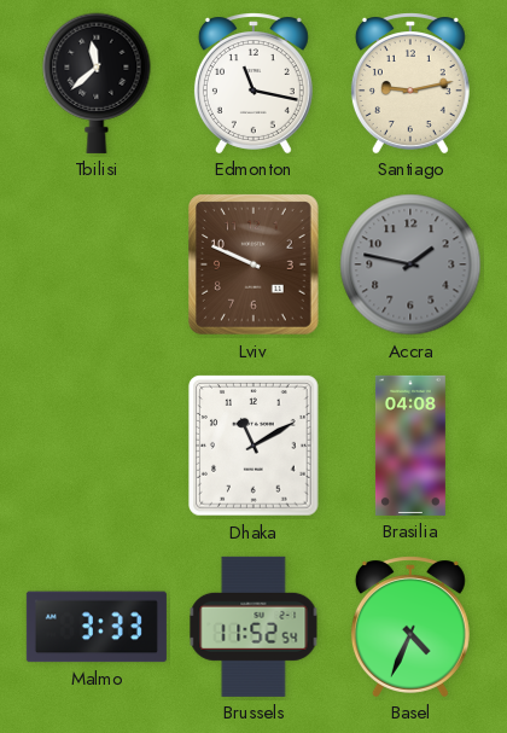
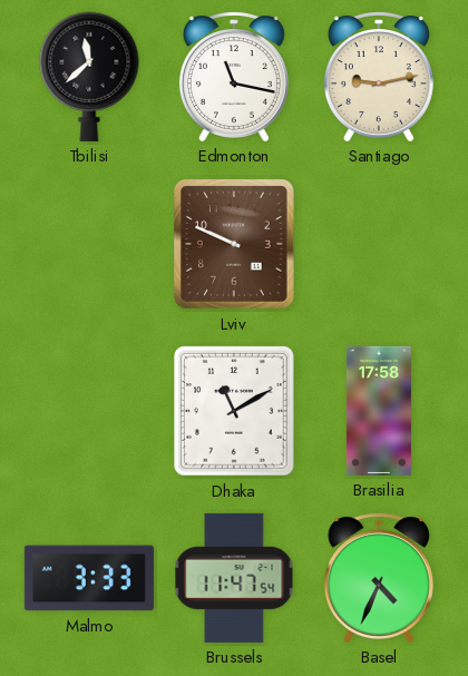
Accra: 1:47 -> none (410, 264)
Brasilia: 04:08 -> 17:58 (379, 411)
Brussels: 11:52 -> 11:47 (234, 578)
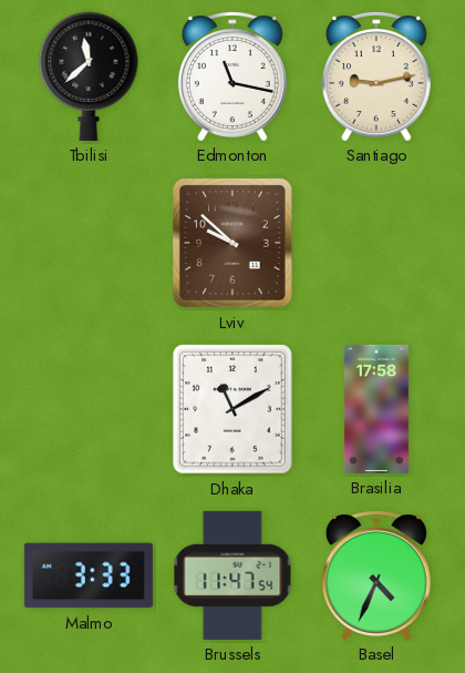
Lviv: 9:49 -> 9:52 (234, 244)
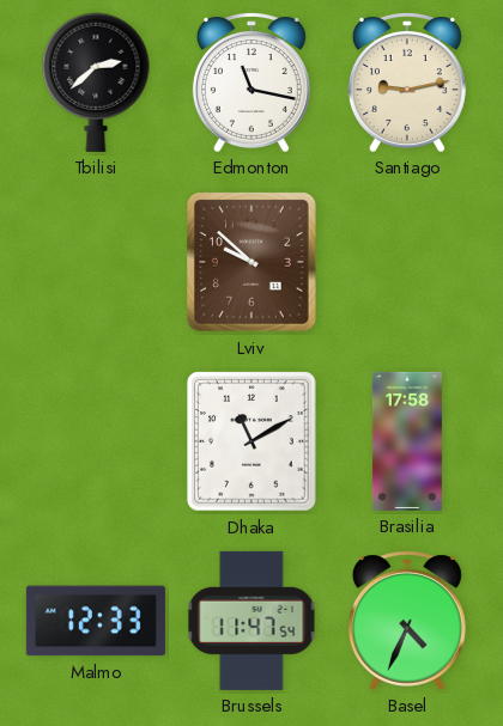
Tbilisi: 11:38 -> 2:38 (96, 83)
Malmo: 3:33 -> 12:33 (96, 621)
